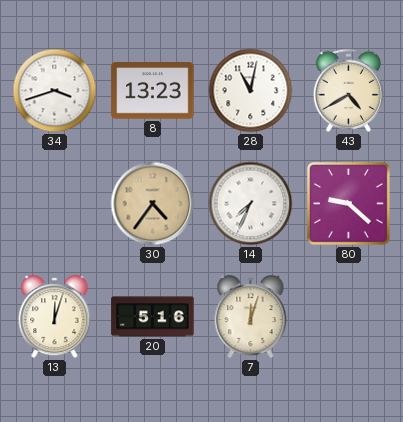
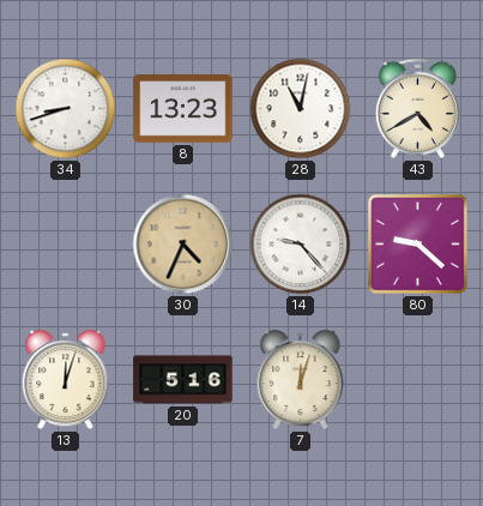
34: 3:42 -> 8:42 (66, 109)
30: 4:36 -> 4:34 (183, 245)
14: 7:34 -> 9:23 (301, 245)
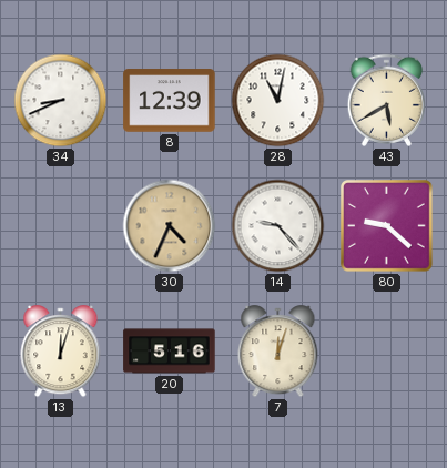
34: 8:42 -> 8:41 (61, 101)
8: 13:23 -> 12:39 (170, 101)
43: 4:40 -> 5:40 (386, 100)
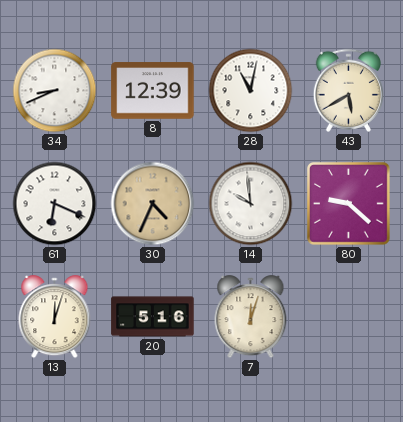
61: none -> 6:19 (55, 204)
14: 9:23 -> 9:59 (251, 204)
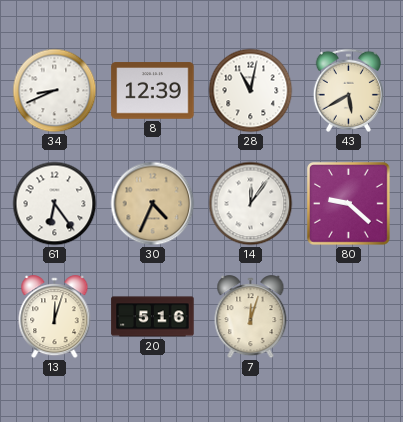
61: 6:19 -> 6:24 (55, 204)
14: 9:59 -> 12:06 (251, 204)
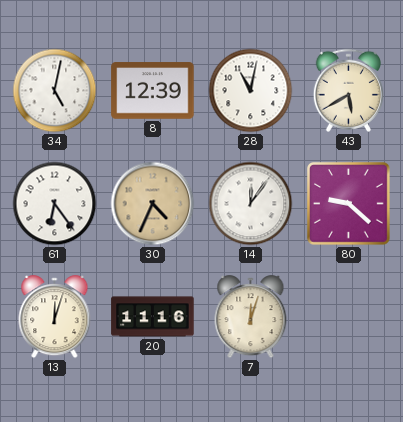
34: 8:41 -> 5:02 (55, 91)
20: 5:16 -> 11:16 (153, 317)
